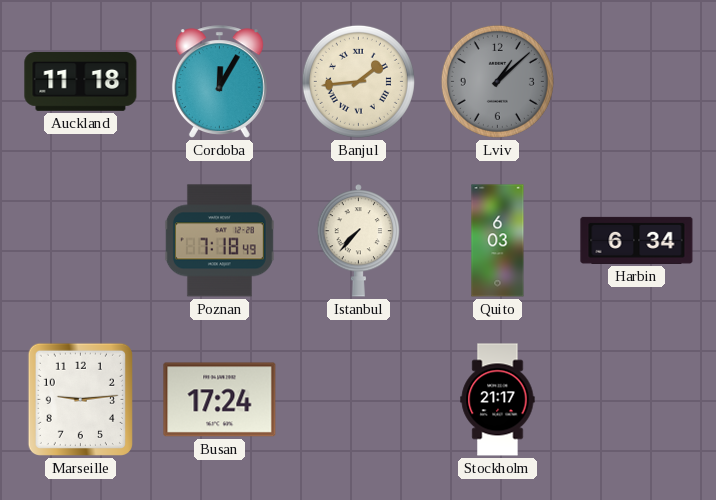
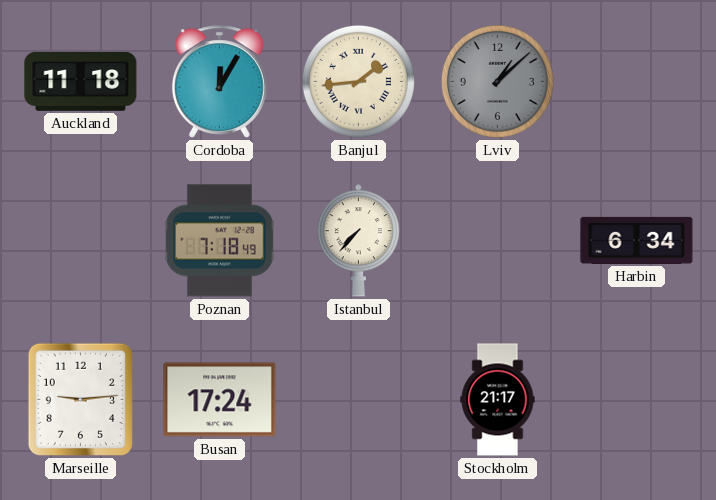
Quito: 6:03 -> none (498, 241)
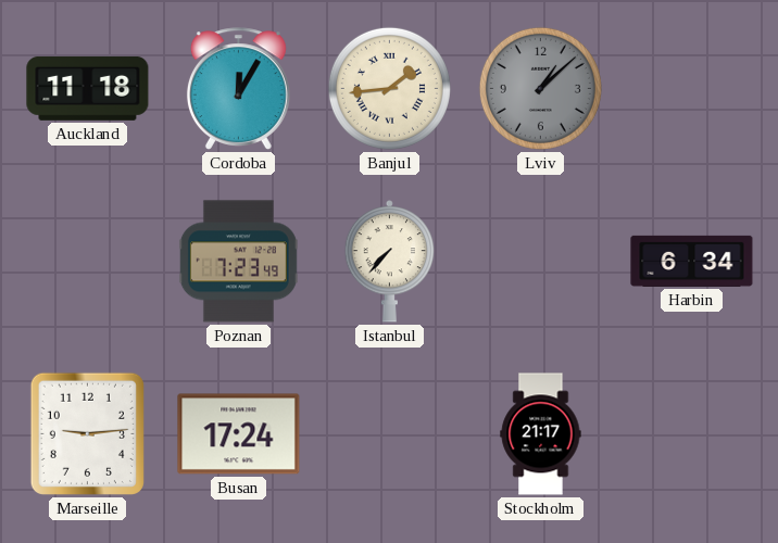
Poznan: 7:18 -> 7:23 (238, 262)
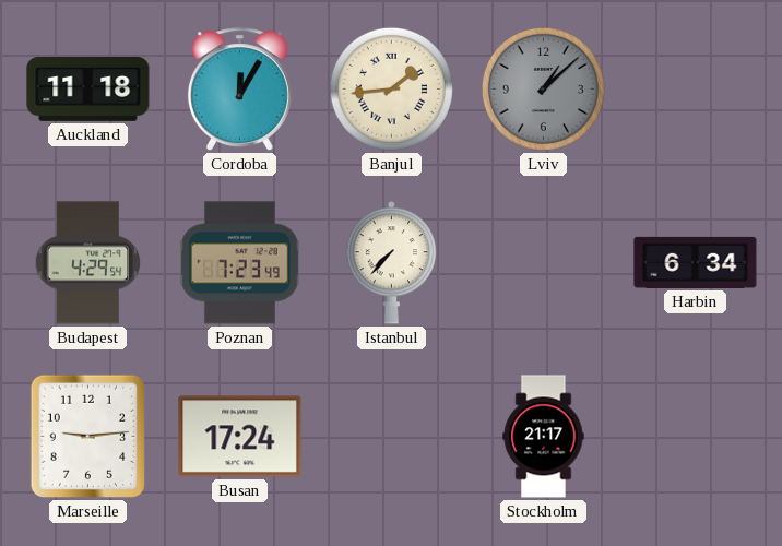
Budapest: none -> 4:29 (87, 263)
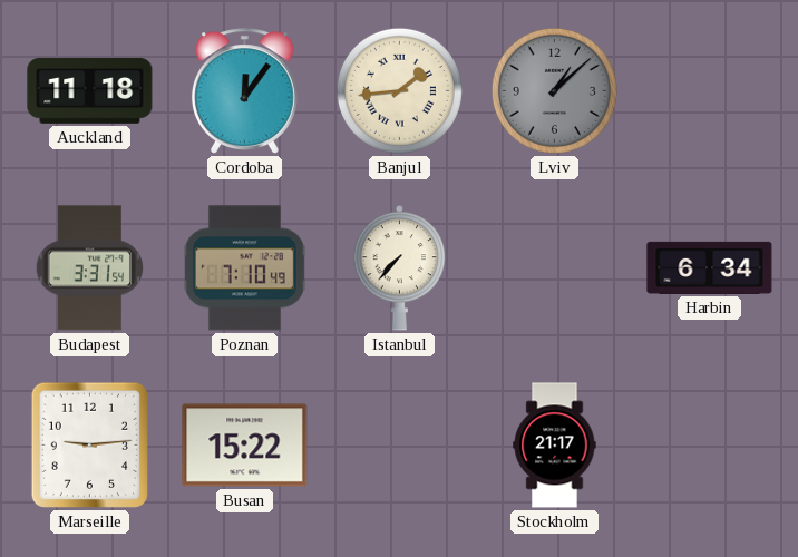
Cordoba: 12:05 -> 12:06 (244, 91)
Budapest: 4:29 -> 3:31 (89, 268)
Poznan: 7:23 -> 7:10 (244, 268)
Busan: 17:24 -> 15:22 (245, 446)
